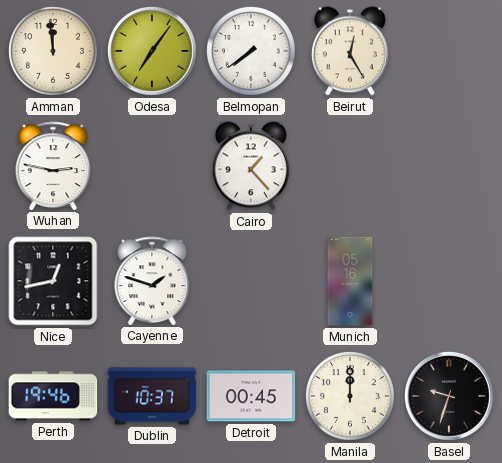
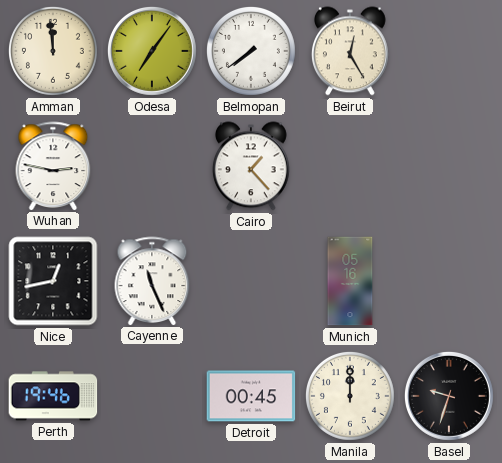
Cayenne: 1:48 -> 11:26 (152, 281)
Dublin: 10:37 -> none (152, 396)
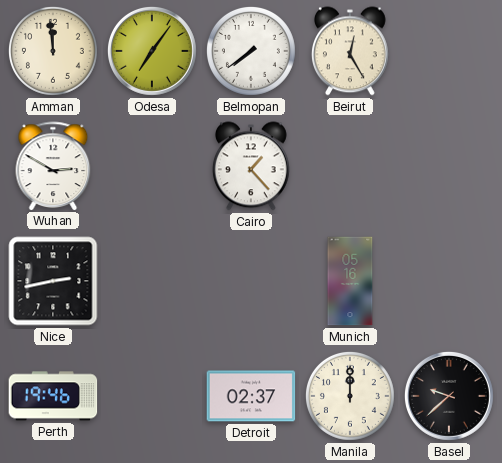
Wuhan: 2:47 -> 2:50 (53, 166)
Nice: 12:43 -> 2:43 (53, 281)
Cayenne: 11:26 -> none (152, 281)
Detroit: 00:45 -> 02:37 (251, 396)
Basel: 9:33 -> 9:38 (449, 396)
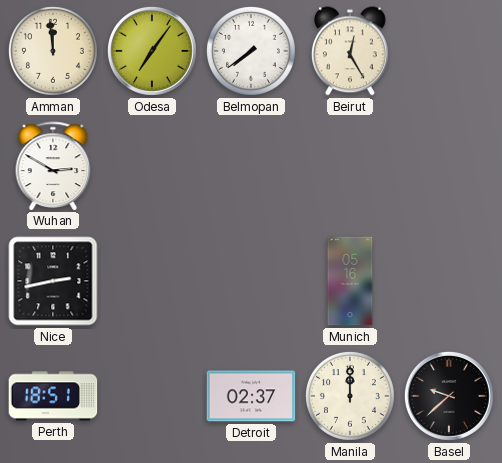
Cairo: 1:23 -> none (251, 166)
Perth: 19:46 -> 18:51 (53, 396)
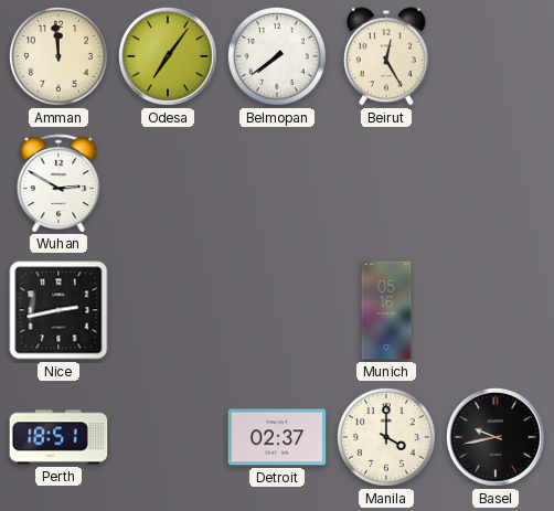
Manila: 12:00 -> 4:00 (386, 437)
Basel: 9:38 -> 9:43 (496, 437)
